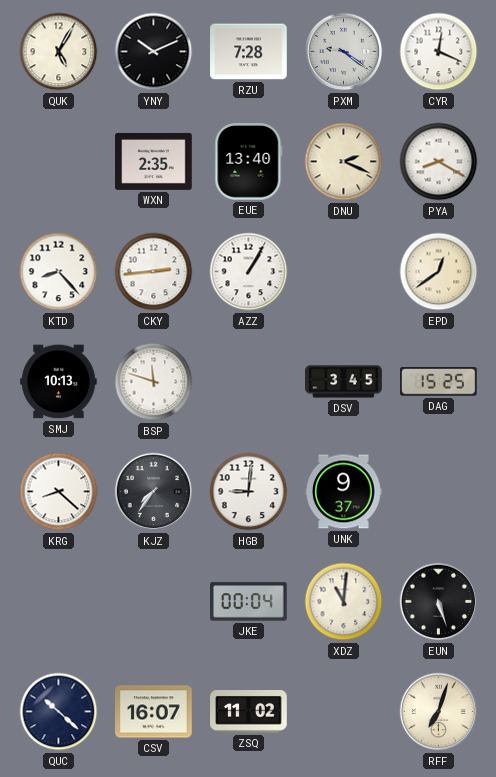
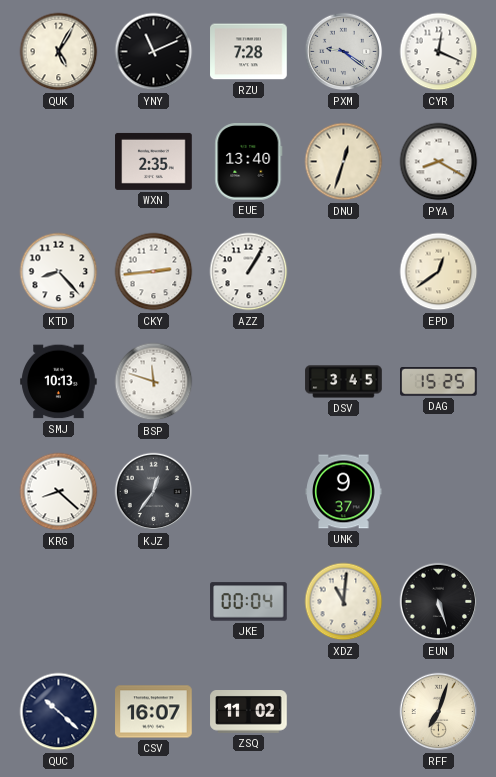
YNY: 10:11 -> 11:11 (154, 52)
DNU: 2:19 -> 12:33 (344, 162)
KJZ: 7:36 -> 12:36 (154, 492)
HGB: 9:01 -> none (249, 492)
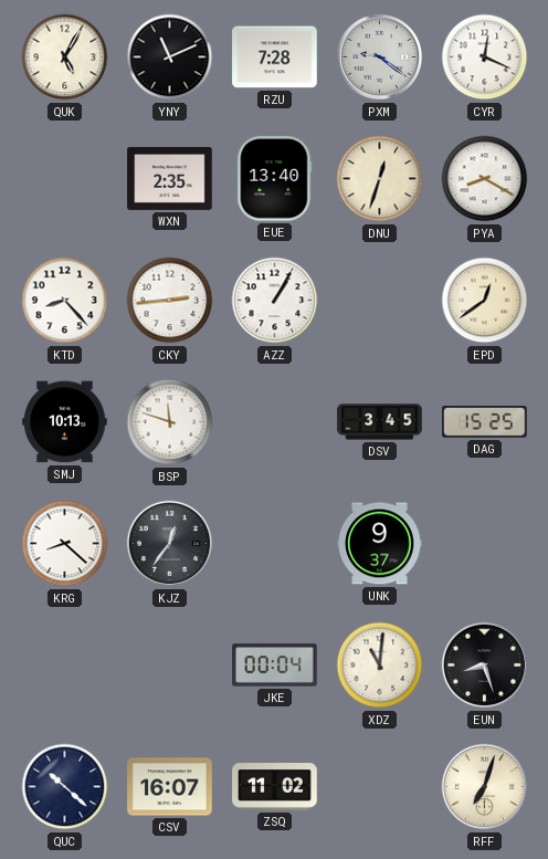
EUN: 5:27 -> 8:27 (485, 666)
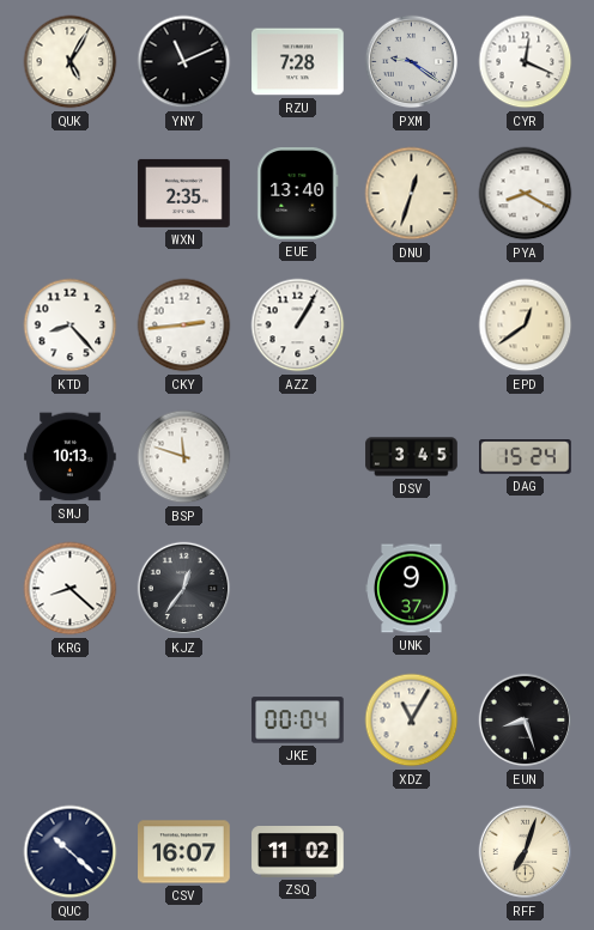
DAG: 15:25 -> 15:24 (526, 457)
XDZ: 11:01 -> 11:05 (412, 721)
